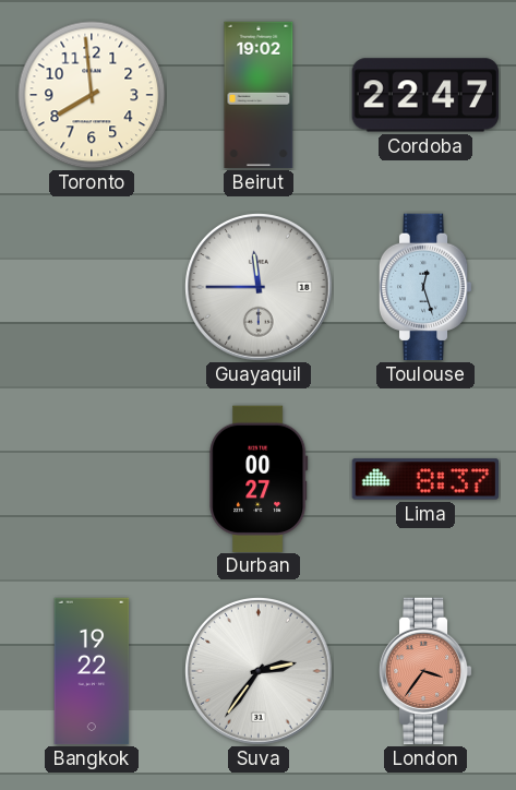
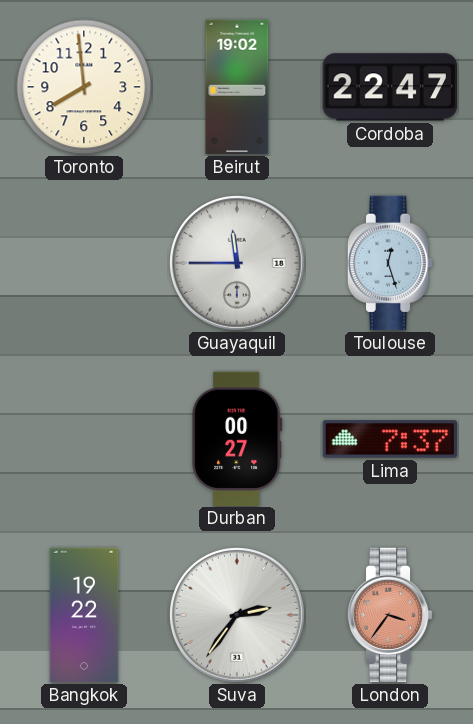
Lima: 8:37 -> 7:37 (390, 439)
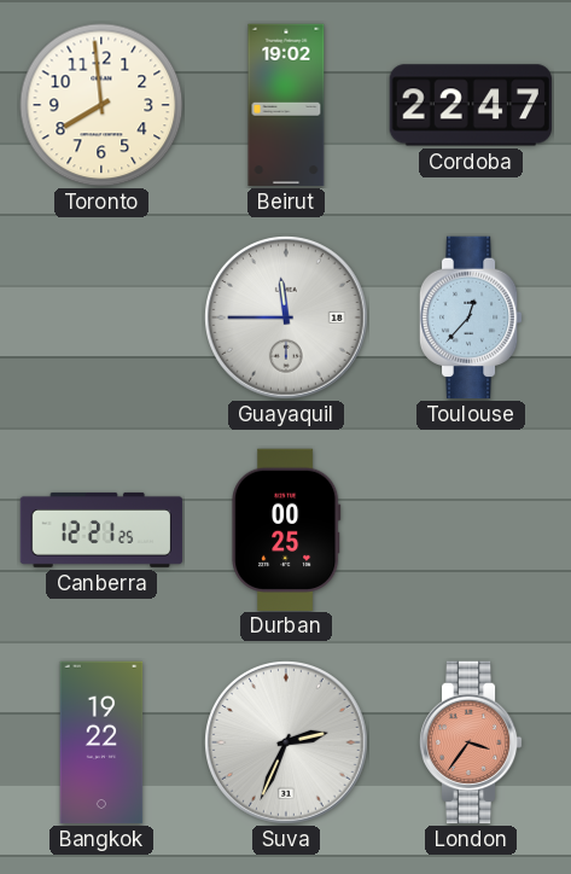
Toulouse: 12:27 -> 12:37 (471, 317)
Canberra: none -> 12:21 (101, 530)
Durban: 00:27 -> 00:25 (286, 529)
Lima: 7:37 -> none (390, 439)
Suva: 2:36 -> 2:34 (287, 744)
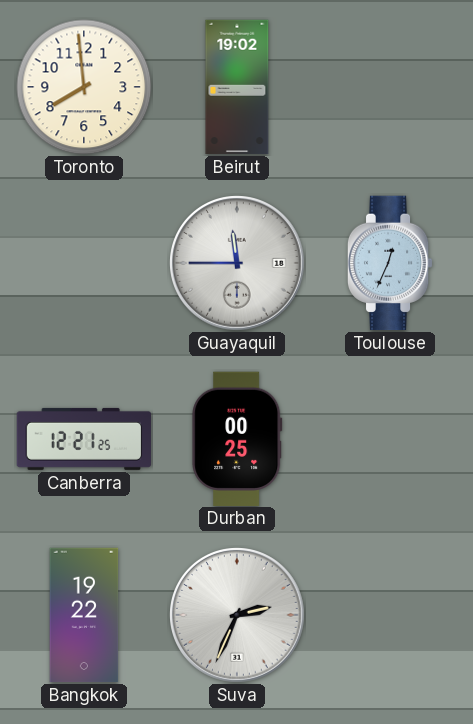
Cordoba: 22:47 -> none (470, 105)
Toulouse: 12:37 -> 12:34 (390, 263)
London: 3:36 -> none (471, 742)
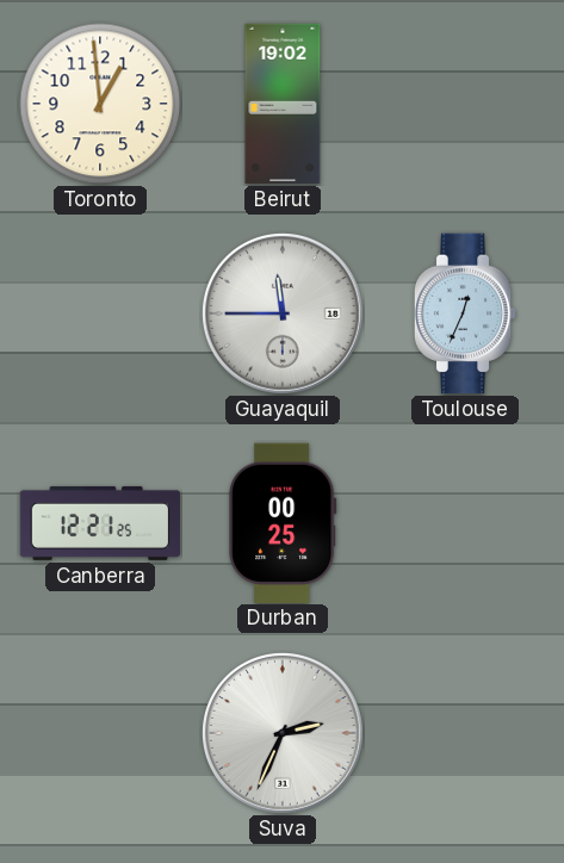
Toronto: 7:59 -> 12:59 (100, 104)
Bangkok: 19:22 -> none (84, 615)
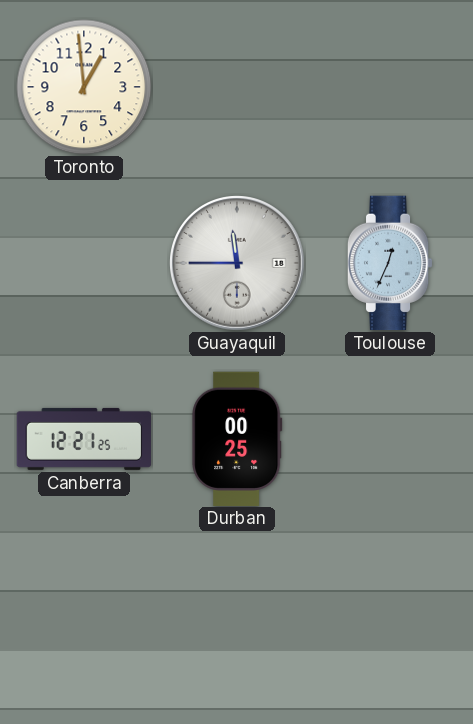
Beirut: 19:02 -> none (283, 104)
Suva: 2:34 -> none (284, 734)
